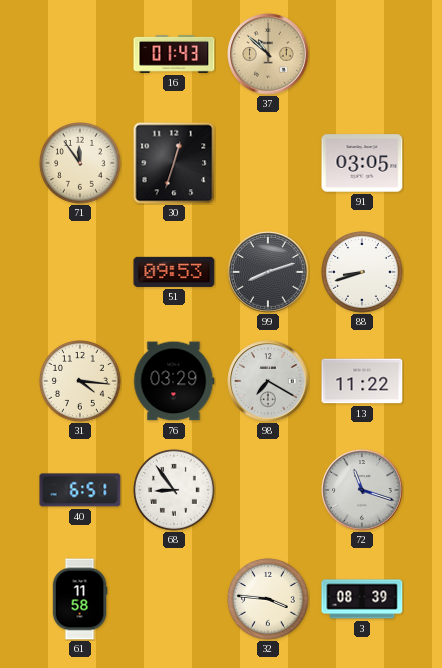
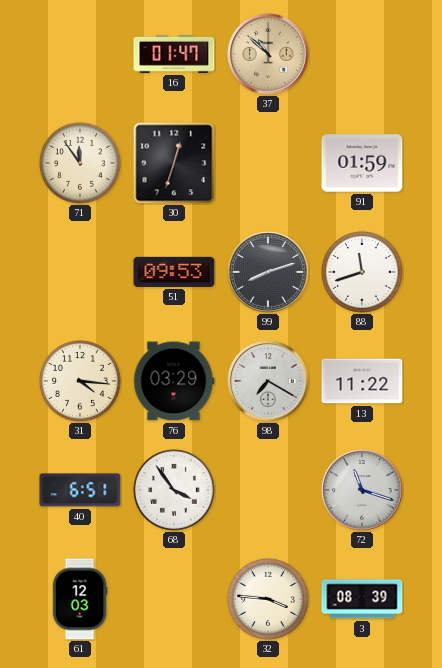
16: 01:43 -> 01:47 (174, 54)
91: 03:05 -> 01:59 (362, 163)
88: 8:42 -> 11:42 (363, 273)
68: 8:54 -> 3:54 (175, 491)
61: 11:58 -> 12:03 (80, 599)
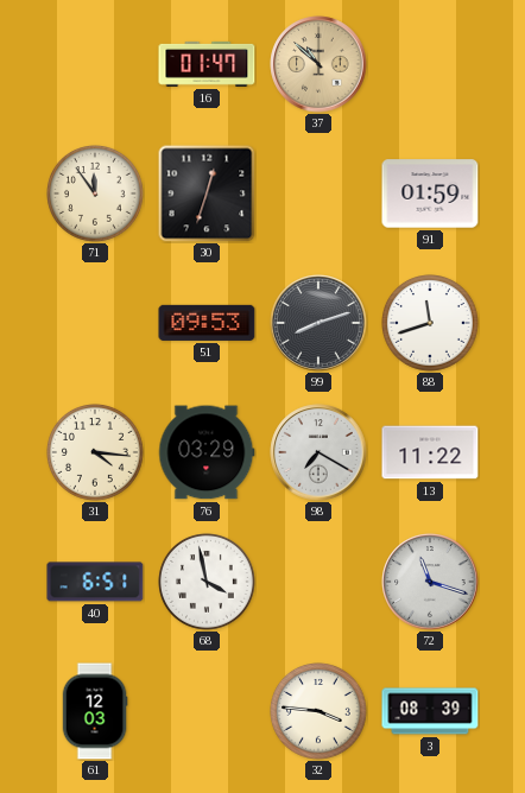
68: 3:54 -> 3:58 (208, 583)
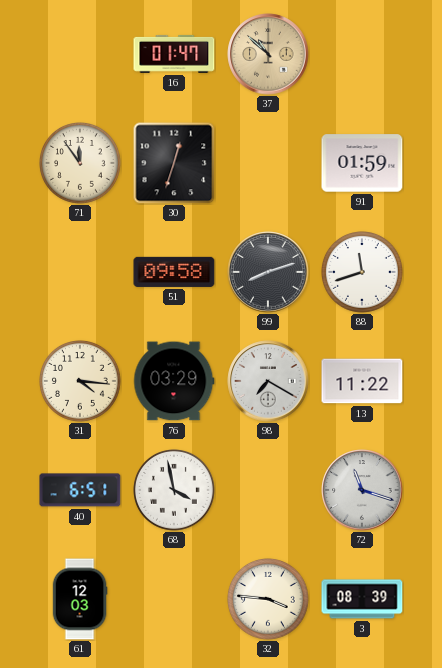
51: 09:53 -> 09:58 (174, 272)
